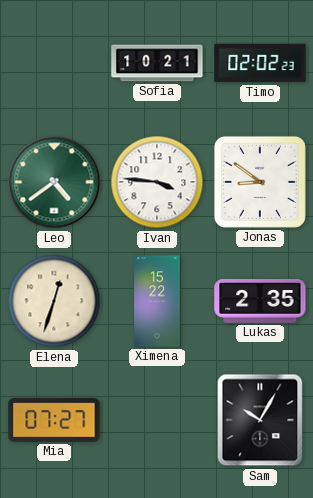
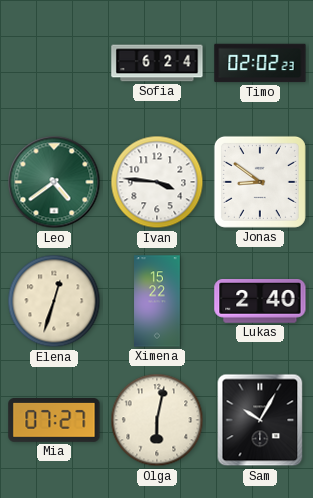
Sofia: 10:21 -> 6:24 (157, 63)
Lukas: 2:35 -> 2:40 (260, 301)
Olga: none -> 6:02 (157, 420)
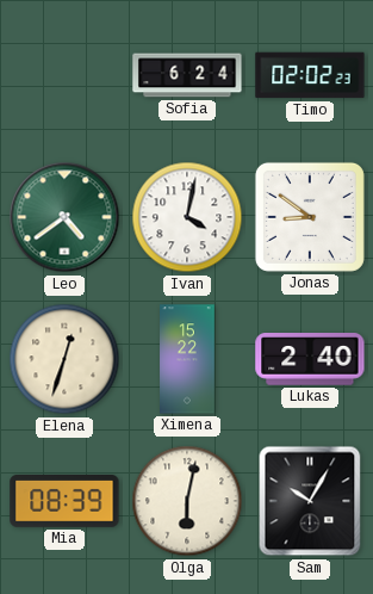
Ivan: 3:46 -> 4:02 (187, 217)
Mia: 07:27 -> 08:39 (64, 502)
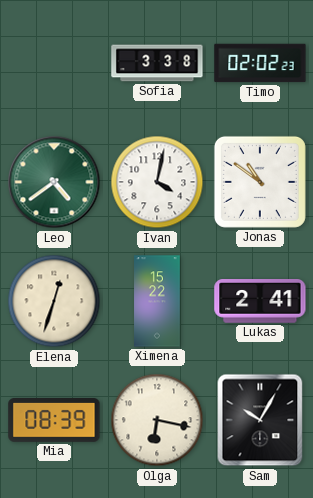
Sofia: 6:24 -> 3:38 (157, 63)
Jonas: 8:51 -> 10:51 (260, 182)
Lukas: 2:40 -> 2:41 (260, 301)
Olga: 6:02 -> 6:17 (157, 420)
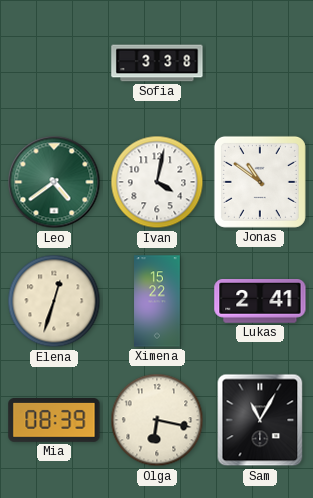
Timo: 02:02 -> none (260, 63)
Sam: 10:05 -> 11:05 (260, 420)
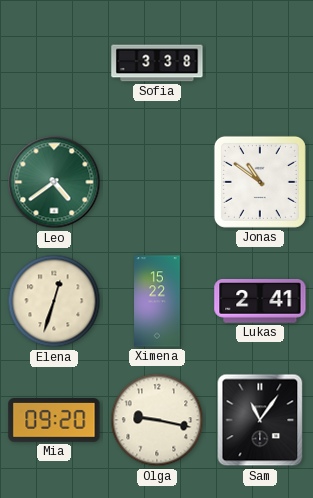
Ivan: 4:02 -> none (157, 182)
Mia: 08:39 -> 09:20 (54, 421)
Olga: 6:17 -> 9:17 (157, 420)
Sam: 11:05 -> 11:06 (260, 420)
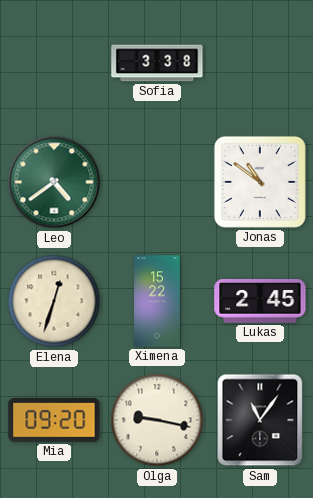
Lukas: 2:41 -> 2:45 (260, 301)
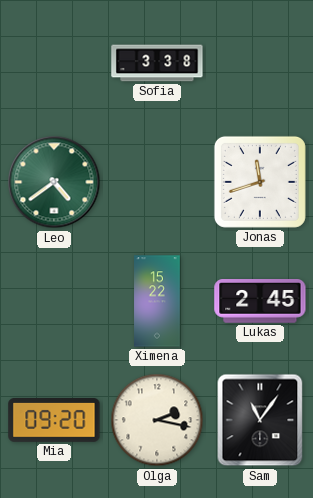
Jonas: 10:51 -> 11:42 (260, 182)
Elena: 12:33 -> none (54, 301)
Olga: 9:17 -> 2:17 (157, 420)
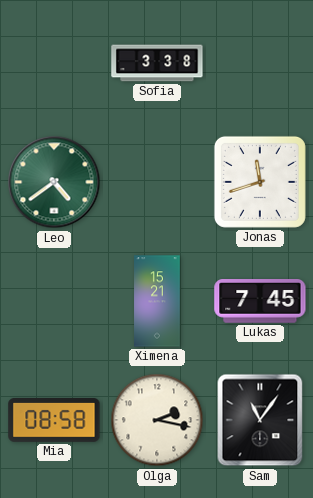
Ximena: 15:22 -> 15:21 (157, 301)
Lukas: 2:45 -> 7:45 (260, 301)
Mia: 09:20 -> 08:58 (54, 421)
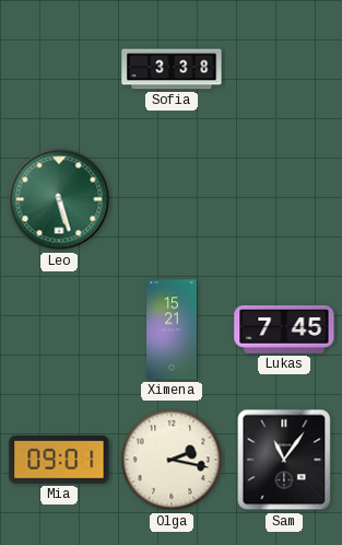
Leo: 4:39 -> 5:27 (59, 199)
Jonas: 11:42 -> none (260, 182)
Mia: 08:58 -> 09:01 (59, 461)
